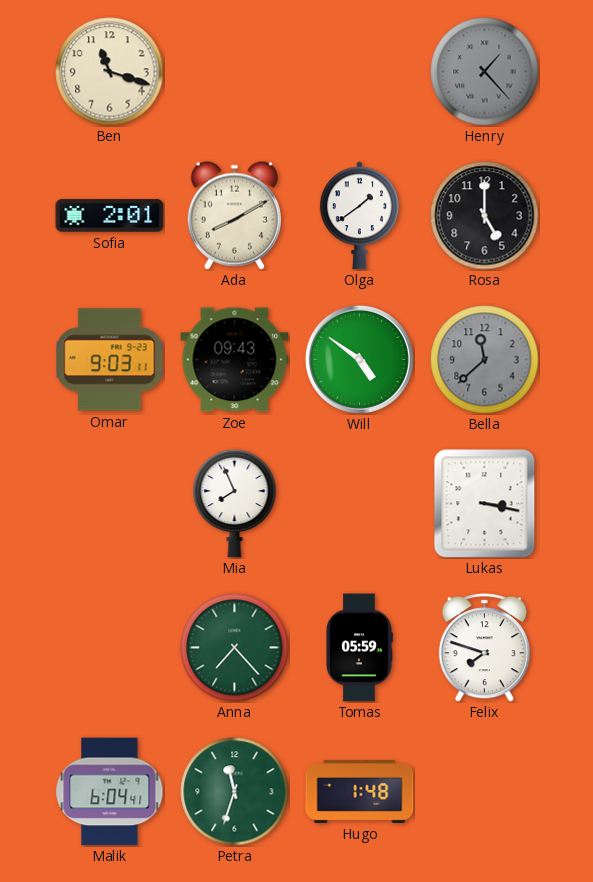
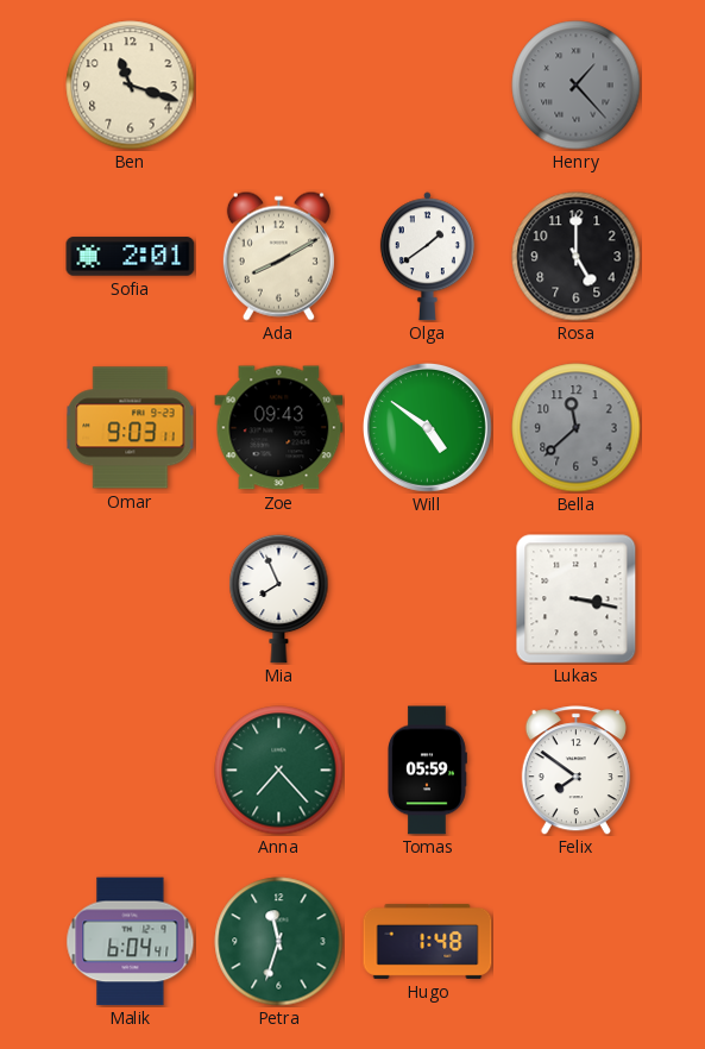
Felix: 7:48 -> 7:51 (575, 771)
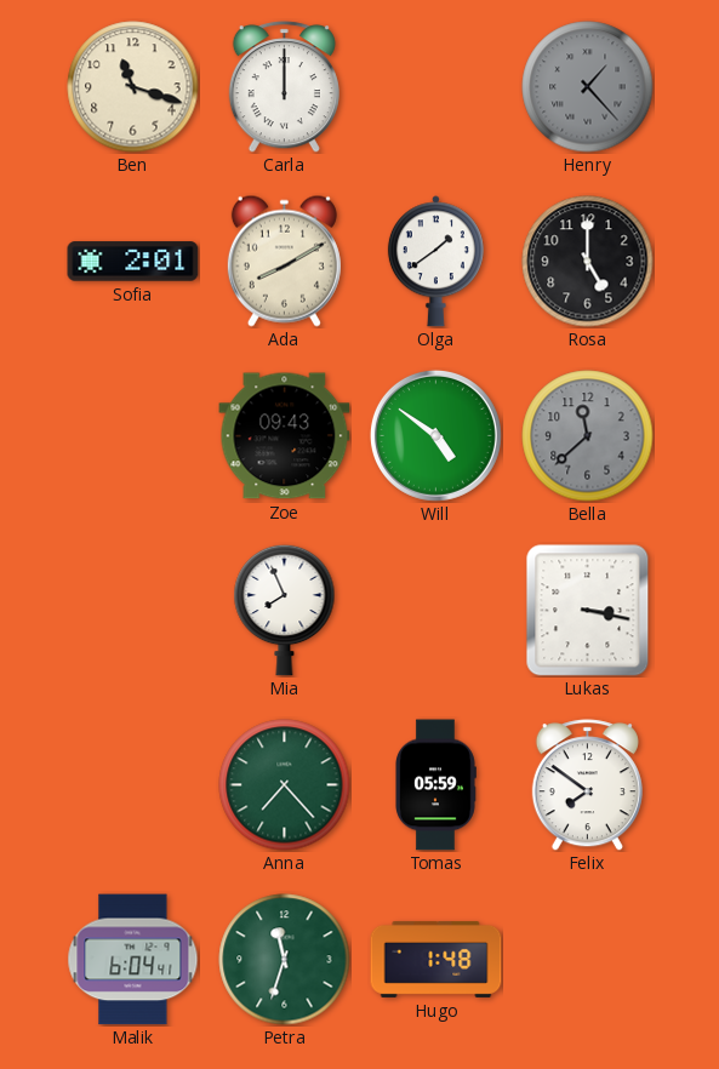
Carla: none -> 12:00 (284, 87)
Omar: 9:03 -> none (131, 428)
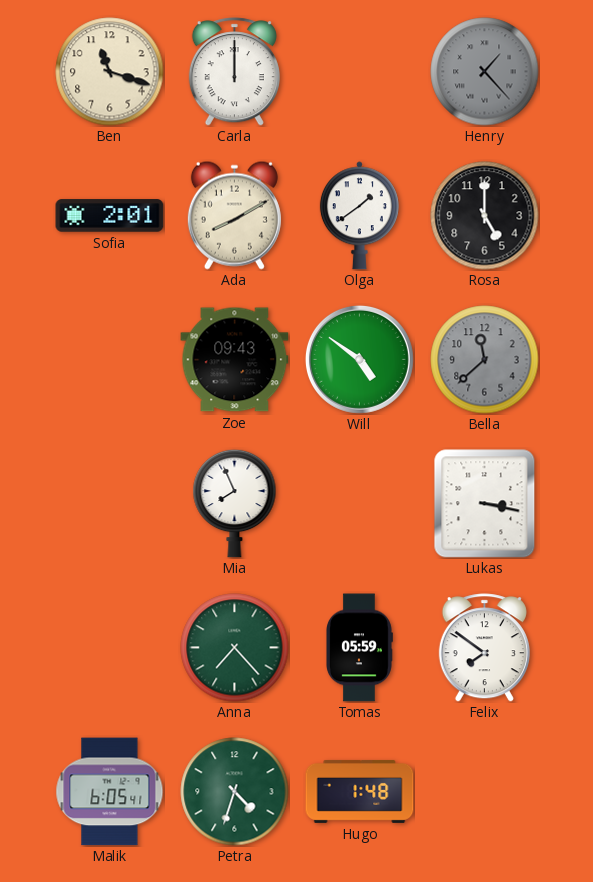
Malik: 6:04 -> 6:05 (110, 792)
Petra: 11:33 -> 4:33 (235, 792)
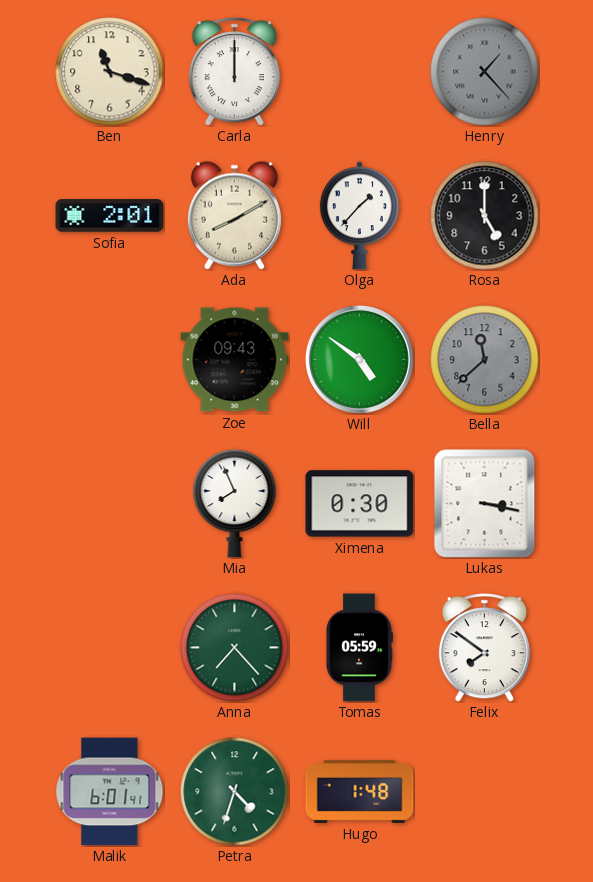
Olga: 1:39 -> 1:37 (359, 216)
Ximena: none -> 0:30 (360, 504)
Malik: 6:05 -> 6:01 (110, 792)
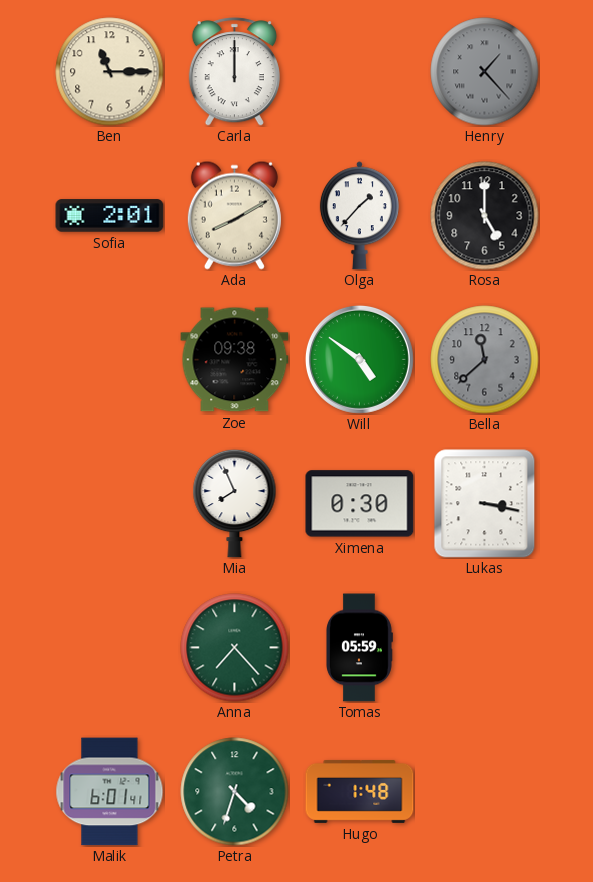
Ben: 11:18 -> 11:15 (110, 72)
Zoe: 09:43 -> 09:38 (235, 360)
Felix: 7:51 -> none (484, 648)
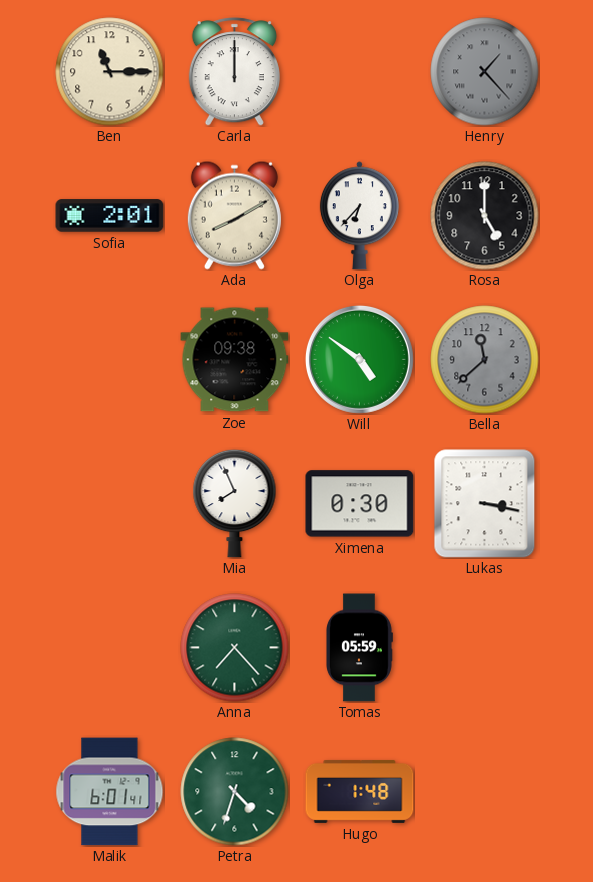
Olga: 1:37 -> 6:37 (359, 216)
